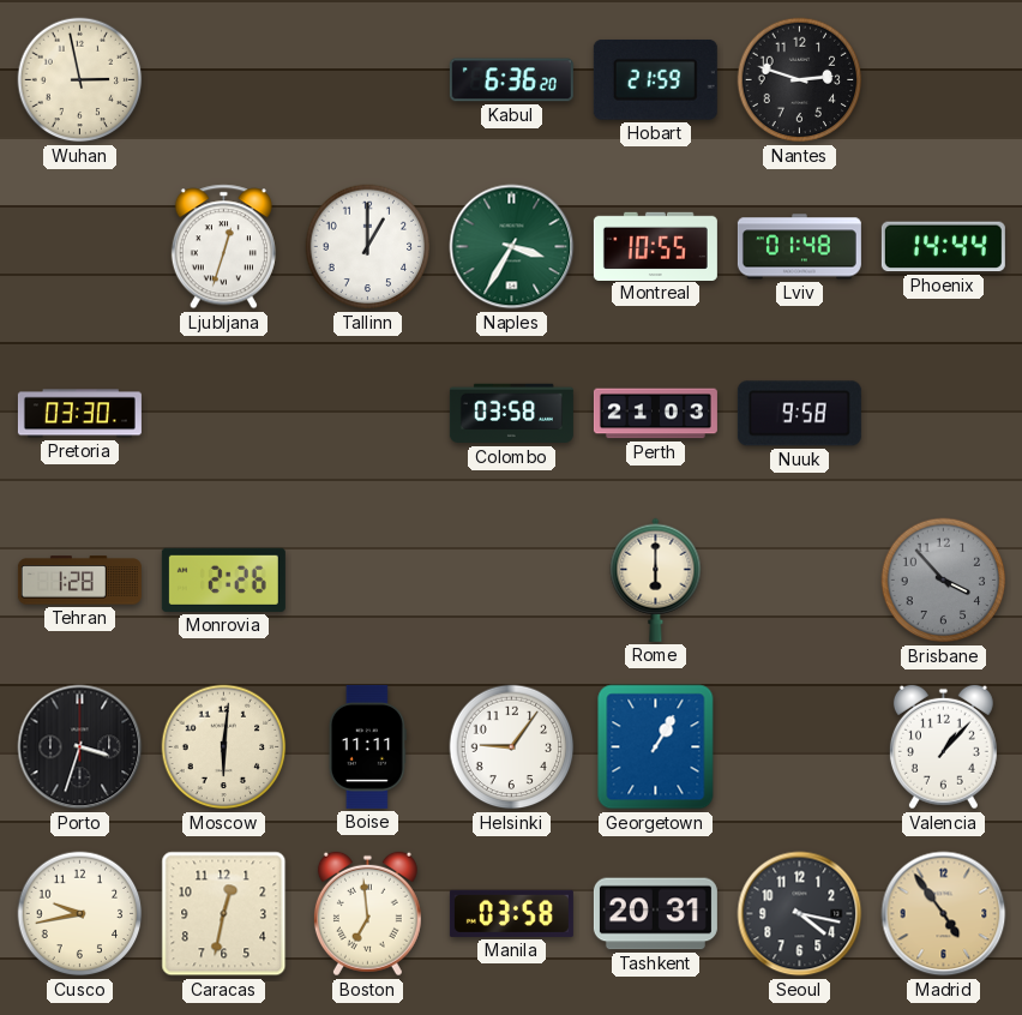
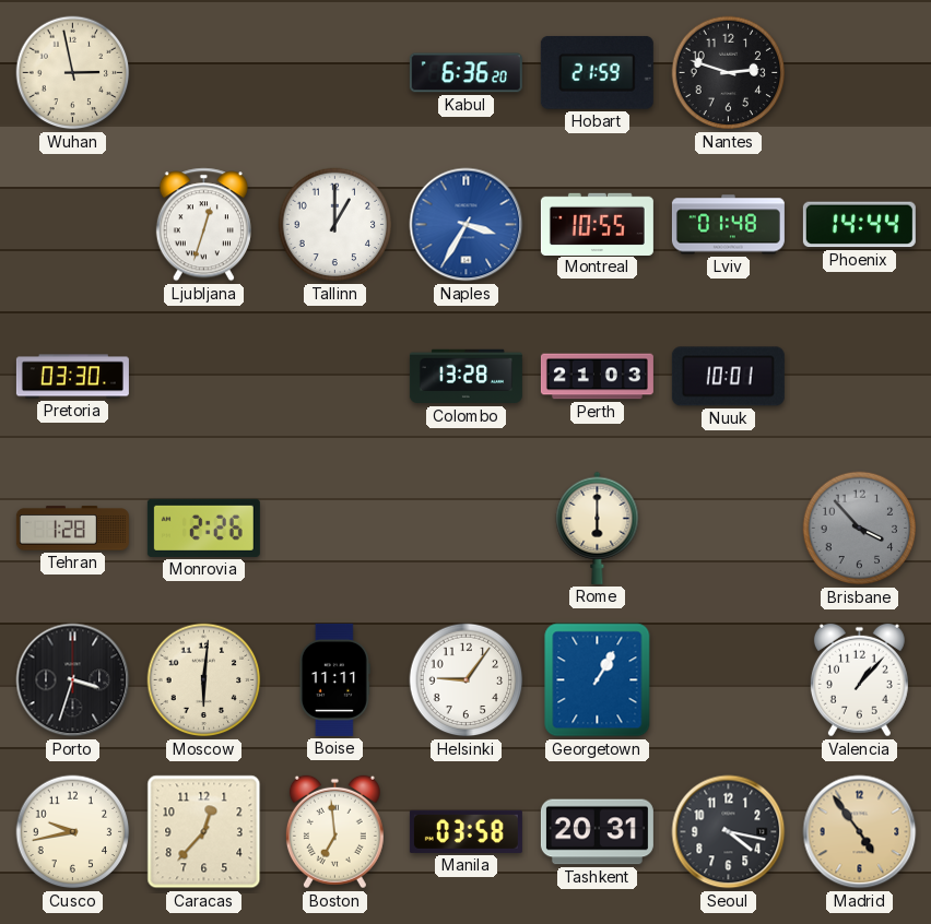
Naples dial: green -> blue (467, 225)
Colombo: 03:58 -> 13:28 (465, 377)
Nuuk: 9:58 -> 10:01 (728, 377)
Caracas: 12:32 -> 12:37 (204, 832)
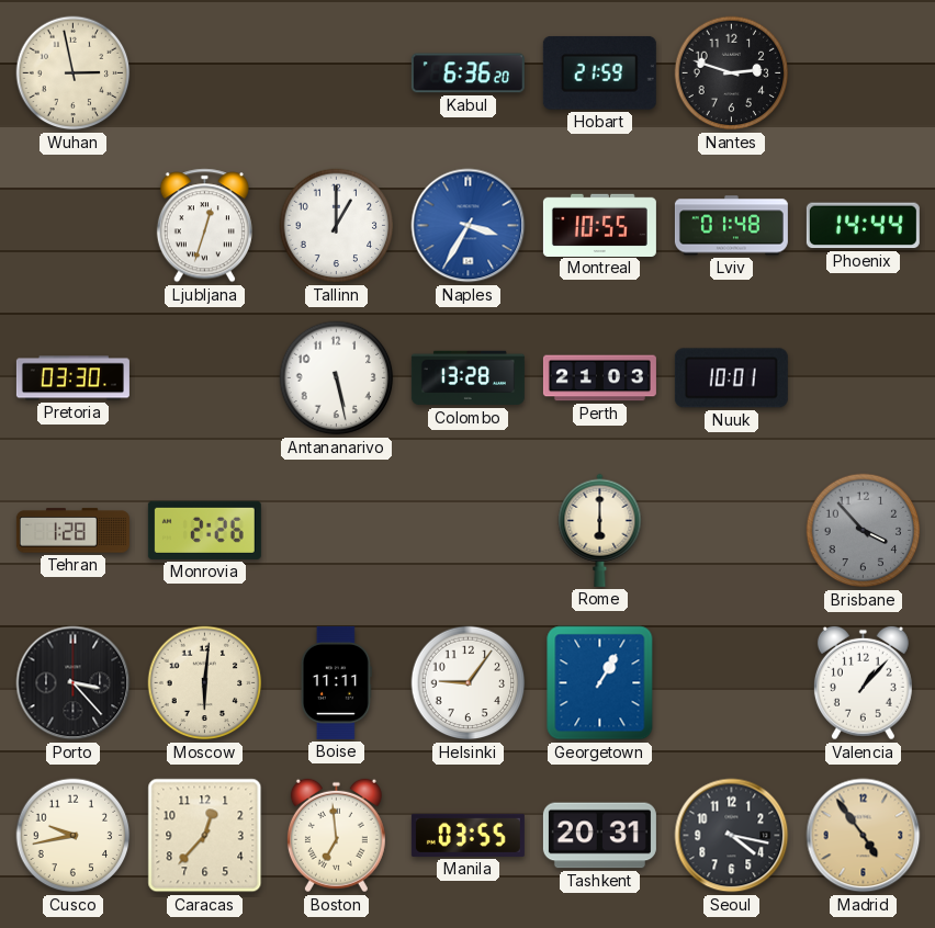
Antananarivo: none -> 5:28 (337, 378)
Porto: 3:33 -> 3:23 (74, 683)
Manila: 03:58 -> 03:55 (467, 835)
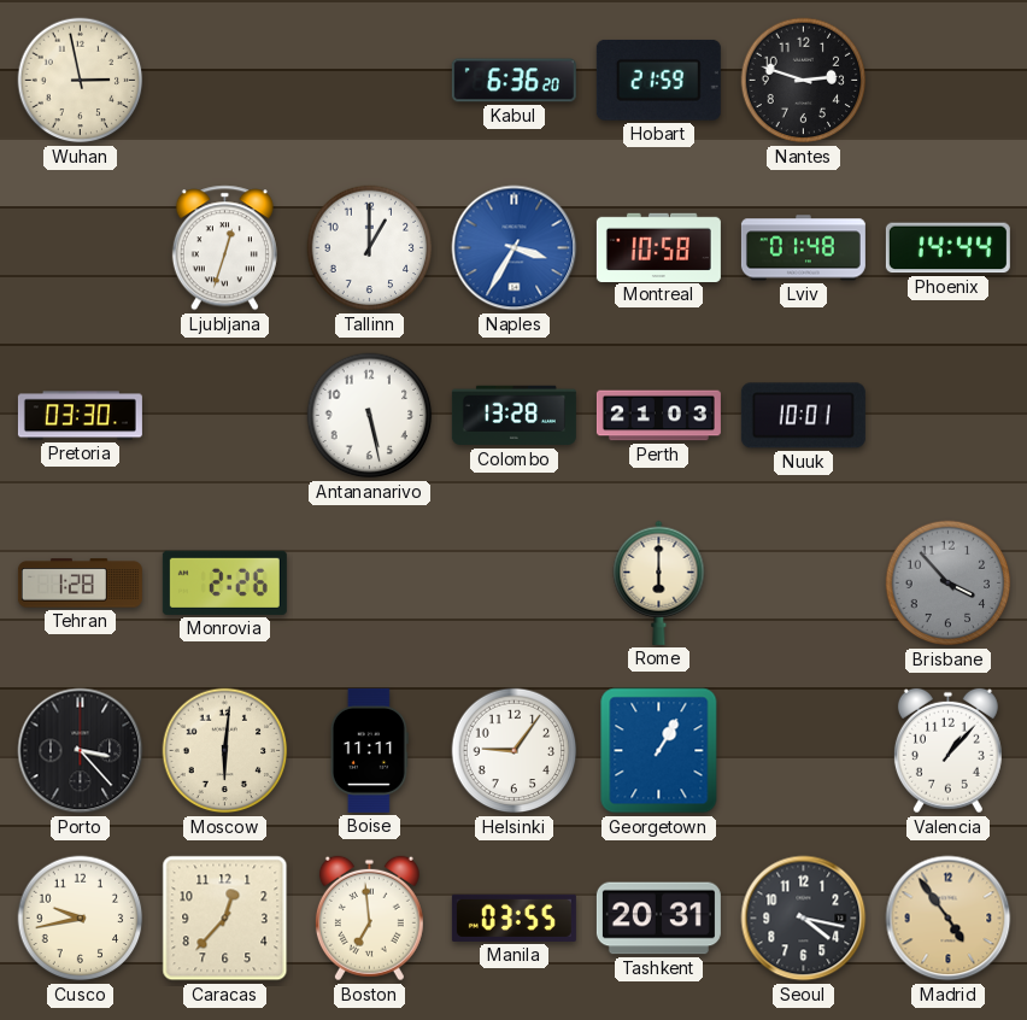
Montreal: 10:55 -> 10:58 (658, 247)
